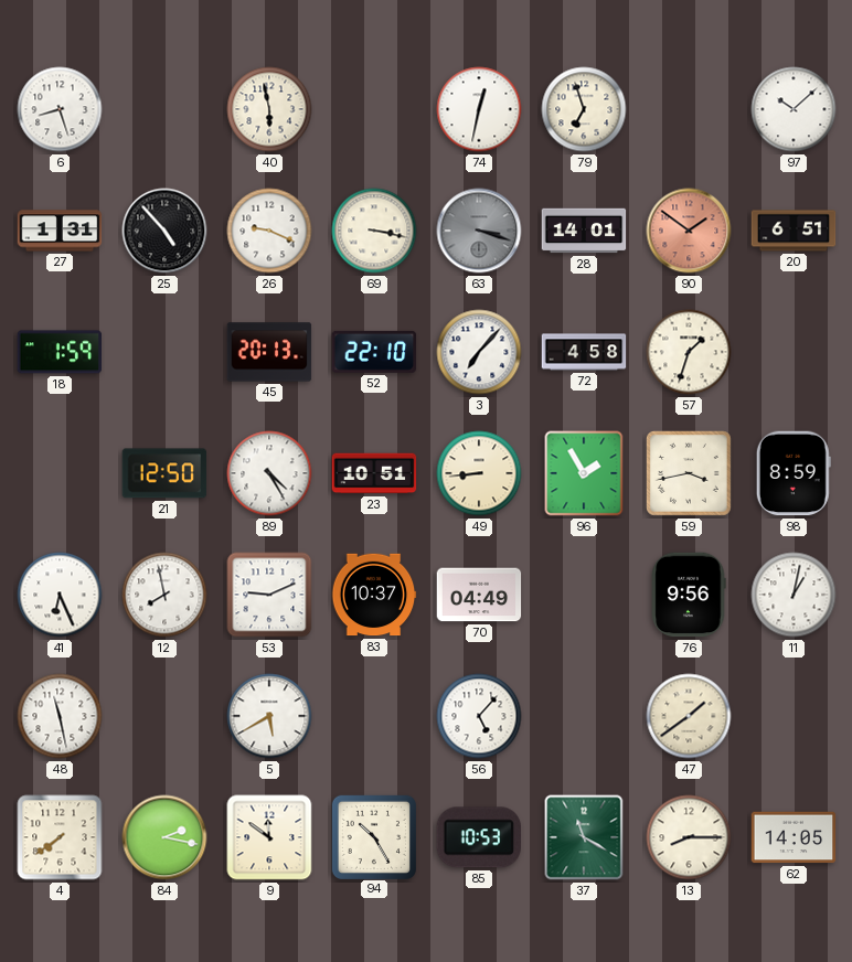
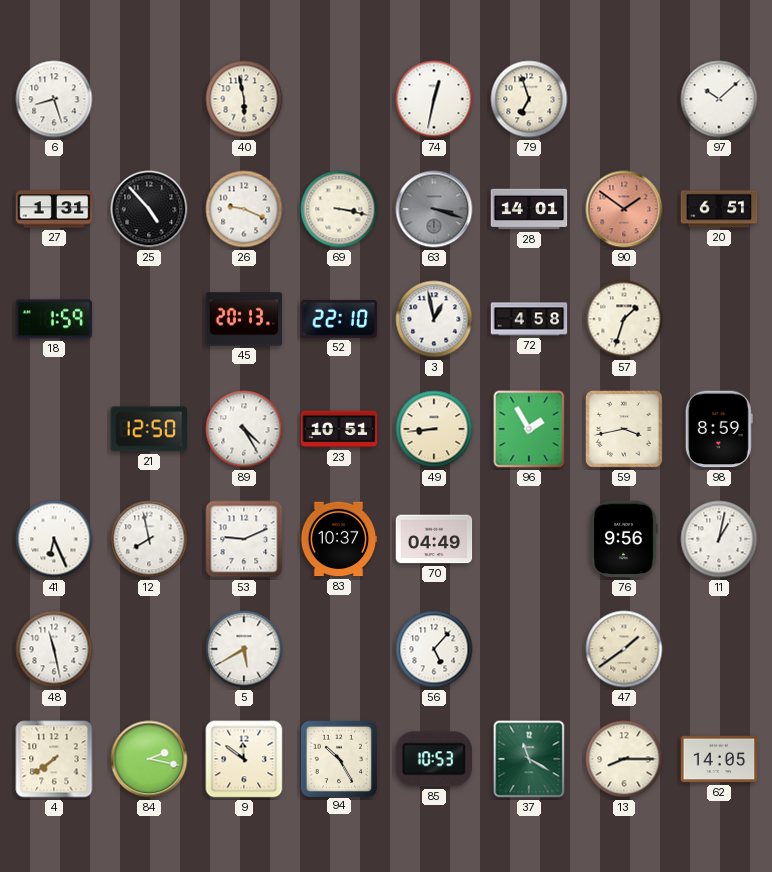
3: 7:07 -> 12:58 (434, 319)
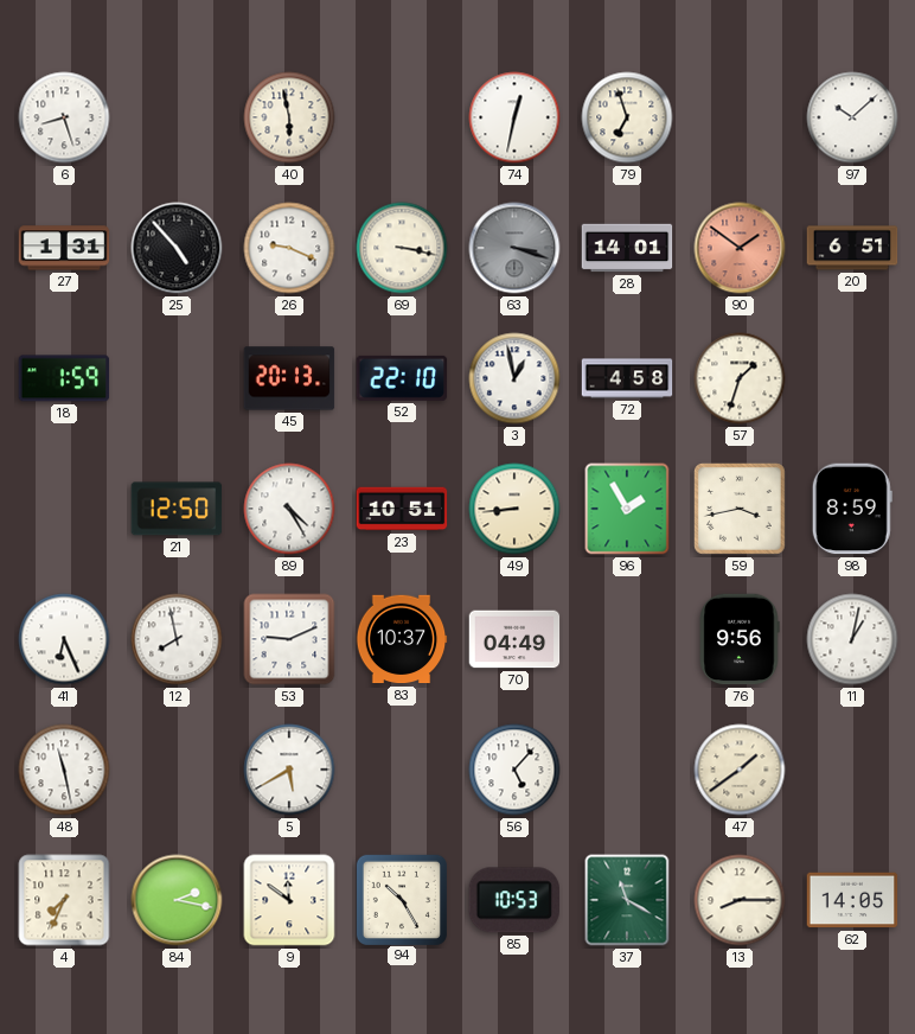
4: 7:39 -> 7:34 (64, 900)
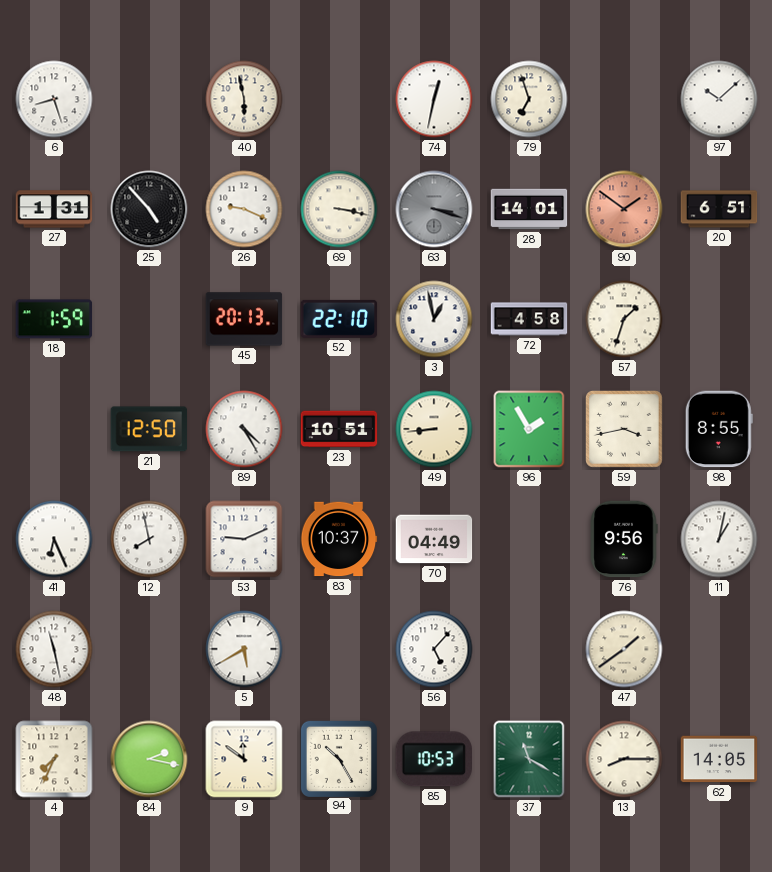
98: 8:59 -> 8:55 (719, 429)
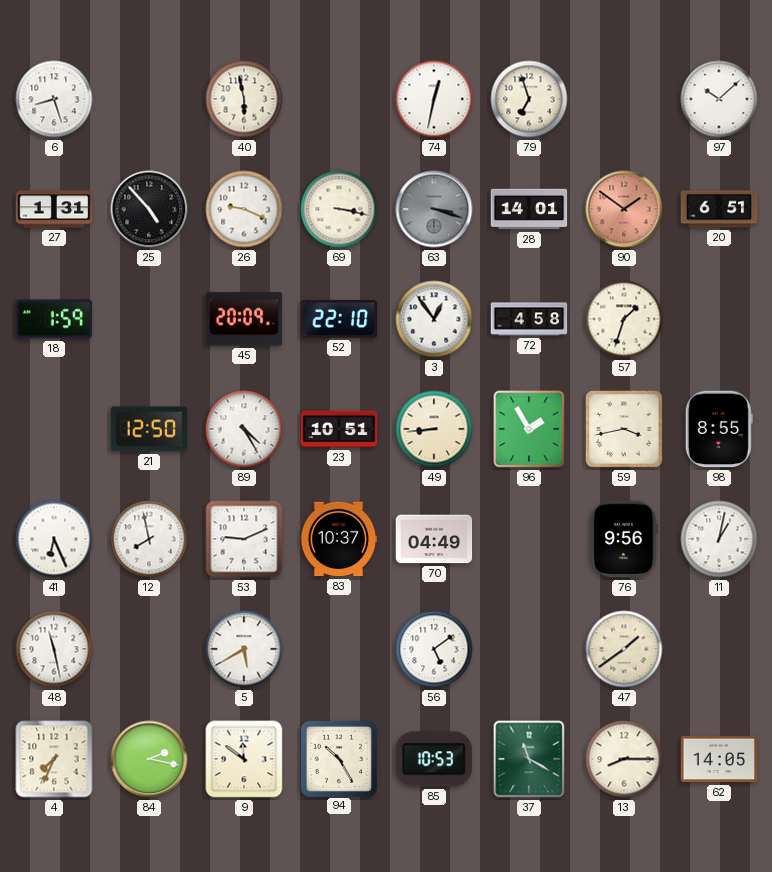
45: 20:13 -> 20:09 (244, 319)
3: 12:58 -> 12:54 (434, 319)
56: 5:07 -> 5:09 (434, 649)
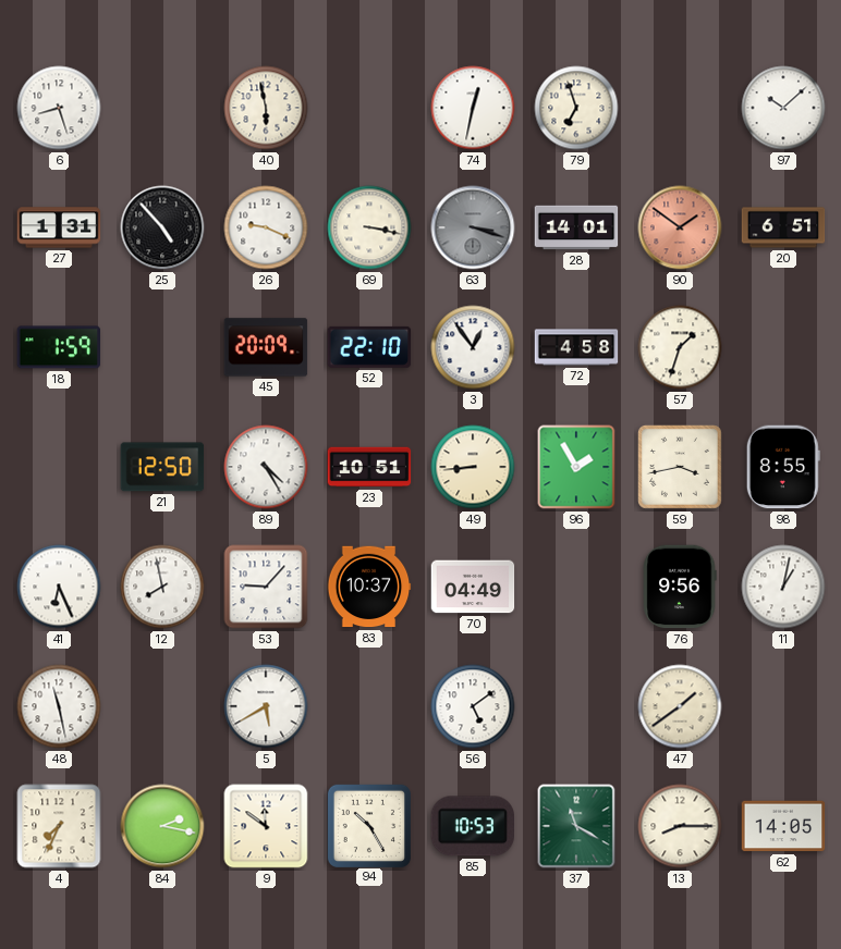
53: 9:11 -> 9:07 (266, 587)
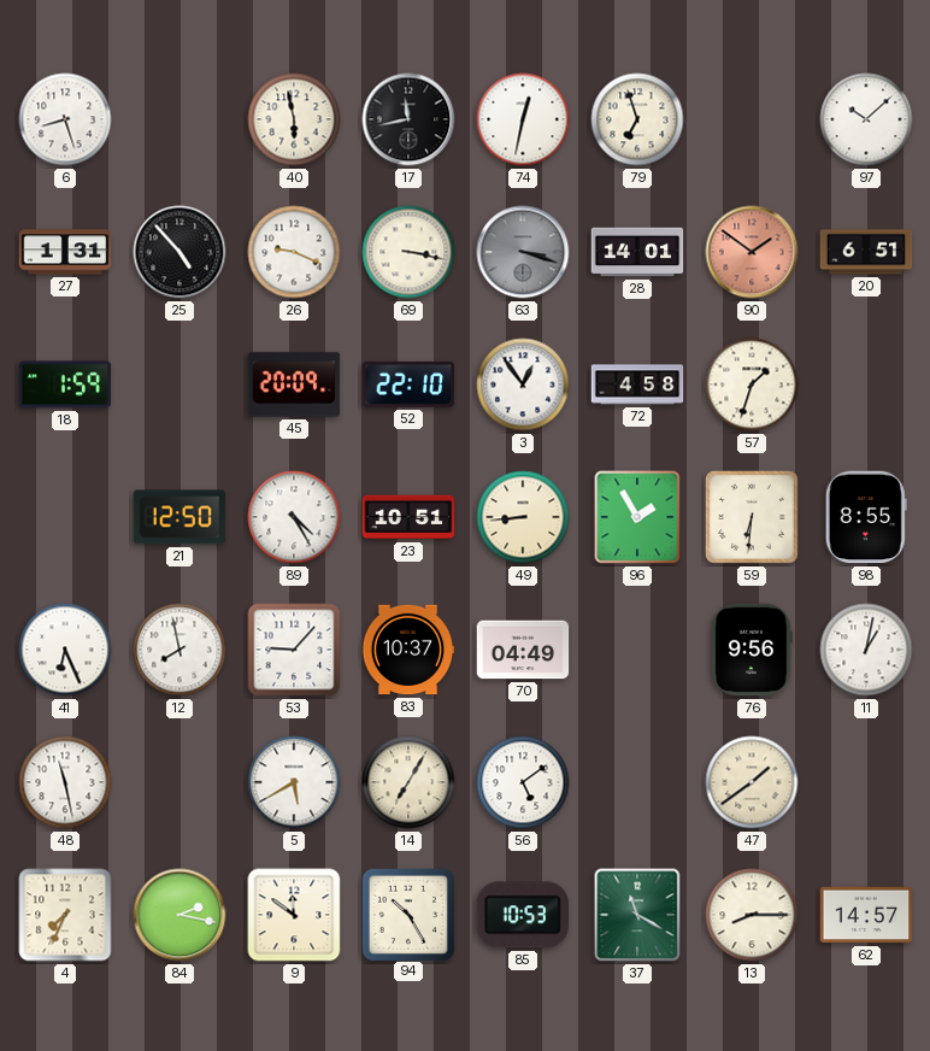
17: none -> 11:43 (408, 119)
59: 3:43 -> 6:31 (752, 517)
14: none -> 7:05 (408, 782)
62: 14:05 -> 14:57 (866, 915)
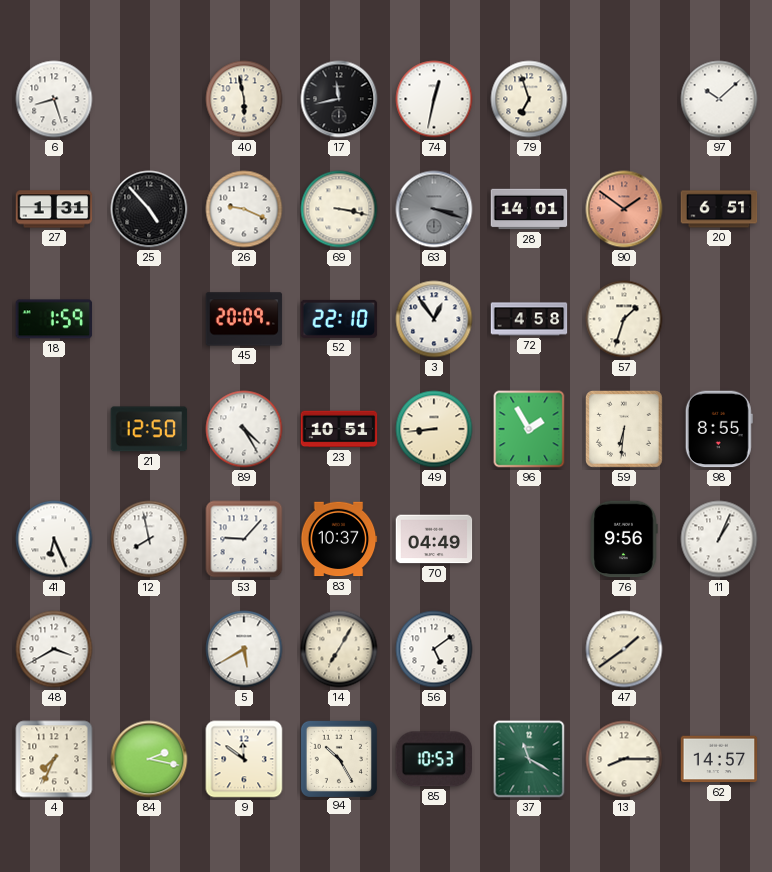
11: 1:02 -> 1:04 (719, 539)
48: 11:28 -> 3:40 (54, 649)
